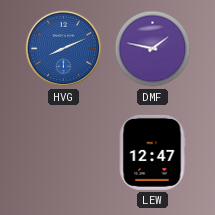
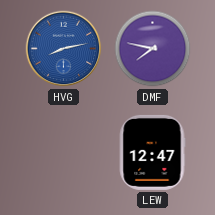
HVG: 8:11 -> 8:13 (64, 49)
DMF: 1:47 -> 7:47 (153, 49)
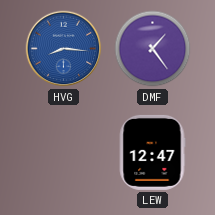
HVG: 8:13 -> 8:16 (64, 49)
DMF: 7:47 -> 1:24 (153, 49)
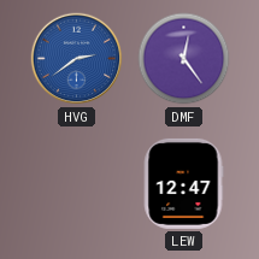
HVG: 8:16 -> 2:39 (77, 59)
DMF: 1:24 -> 12:24 (184, 59)
